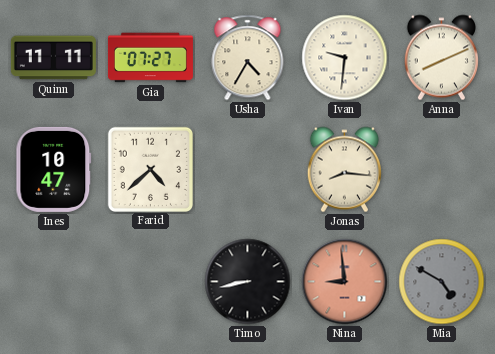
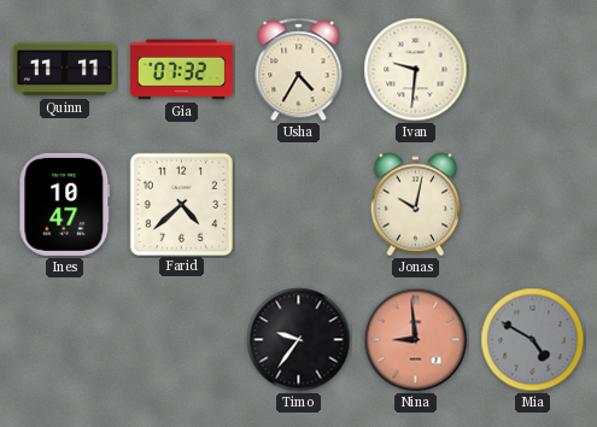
Gia: 07:27 -> 07:32 (181, 70)
Anna: 8:11 -> none (441, 58)
Jonas: 8:16 -> 10:02 (415, 205)
Timo: 8:43 -> 9:36 (299, 340)
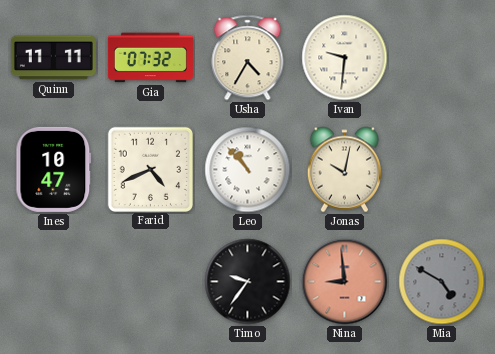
Farid: 4:38 -> 4:41 (150, 169)
Leo: none -> 10:53 (248, 170)
